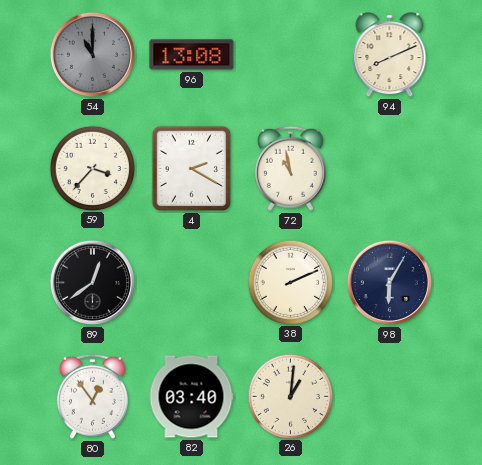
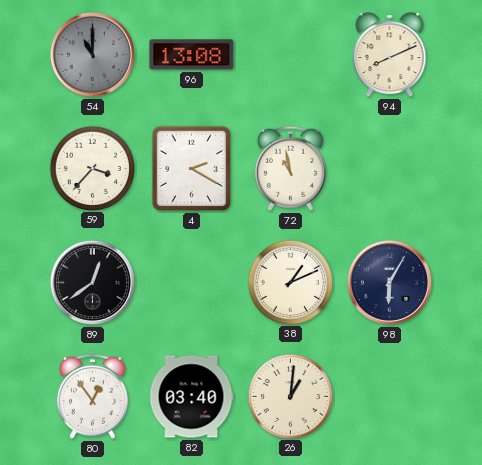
38: 2:11 -> 1:11 (290, 282)
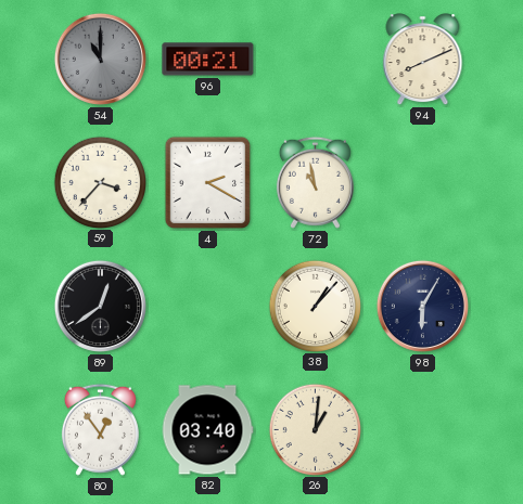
96: 13:08 -> 00:21 (208, 60)
38: 1:11 -> 1:07 (315, 306)
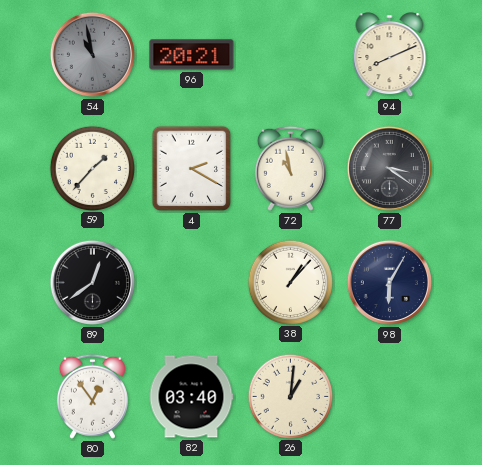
54: 11:00 -> 10:58 (92, 54)
96: 00:21 -> 20:21 (192, 55)
59: 3:37 -> 1:37 (92, 168)
77: none -> 3:21 (389, 168)
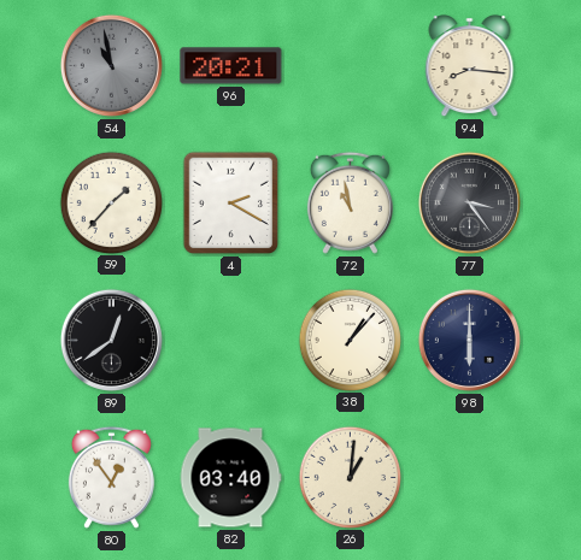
94: 8:11 -> 8:16 (470, 66)
77: 3:21 -> 3:24 (469, 202)
98: 6:05 -> 6:00 (469, 340)
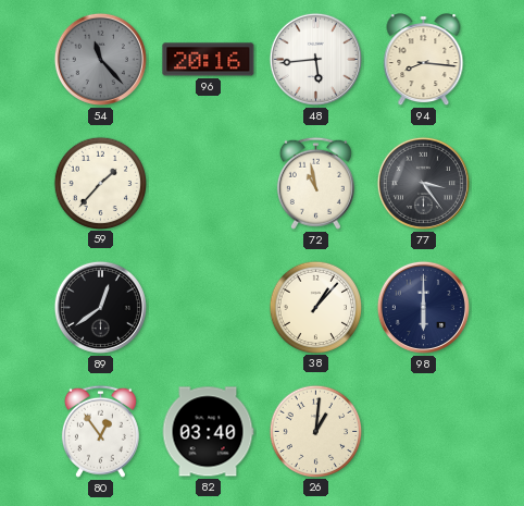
54: 10:58 -> 11:23 (100, 59)
96: 20:21 -> 20:16 (209, 60)
48: none -> 5:44 (315, 59)
4: 2:20 -> none (231, 204)
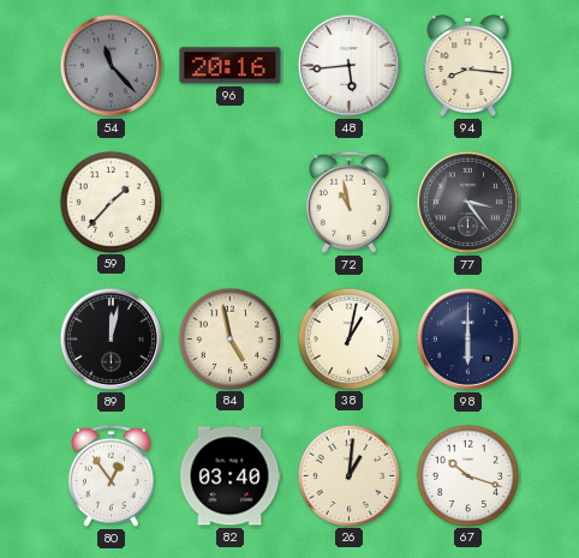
89: 12:39 -> 12:02 (111, 338)
84: none -> 4:58 (229, 338)
38: 1:07 -> 1:02 (348, 338)
67: none -> 10:18 (467, 475)
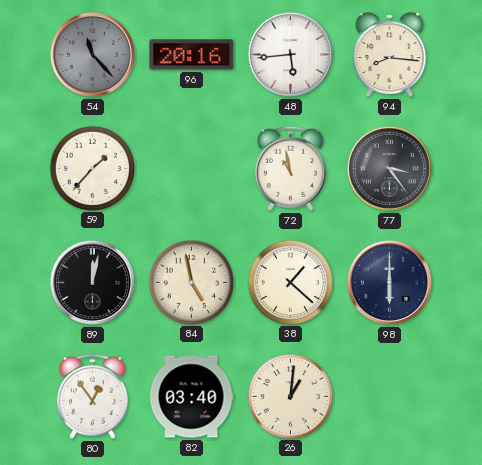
38: 1:02 -> 1:22 (290, 282)
67: 10:18 -> none (467, 475)
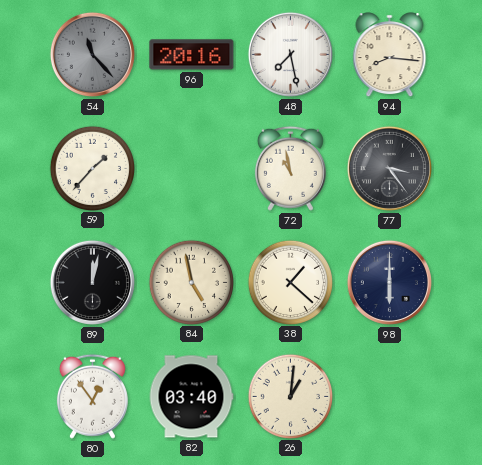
48: 5:44 -> 7:28 (290, 54)
